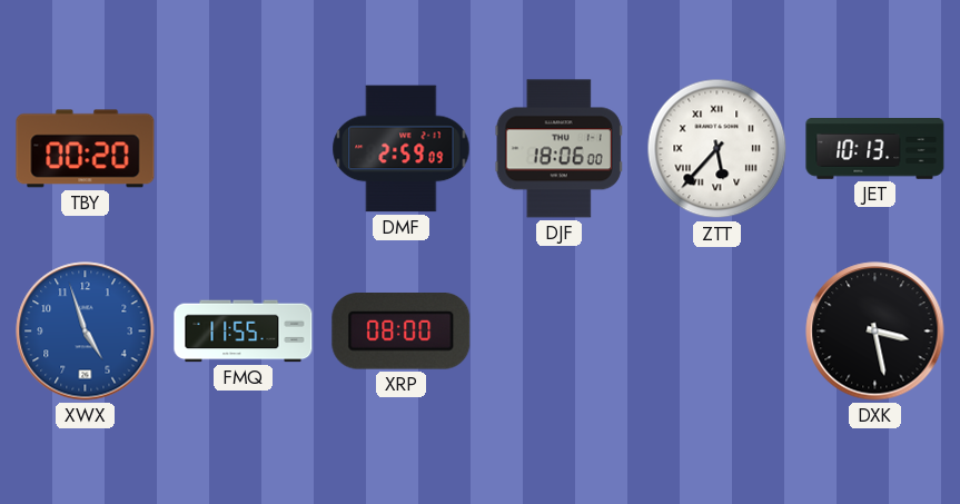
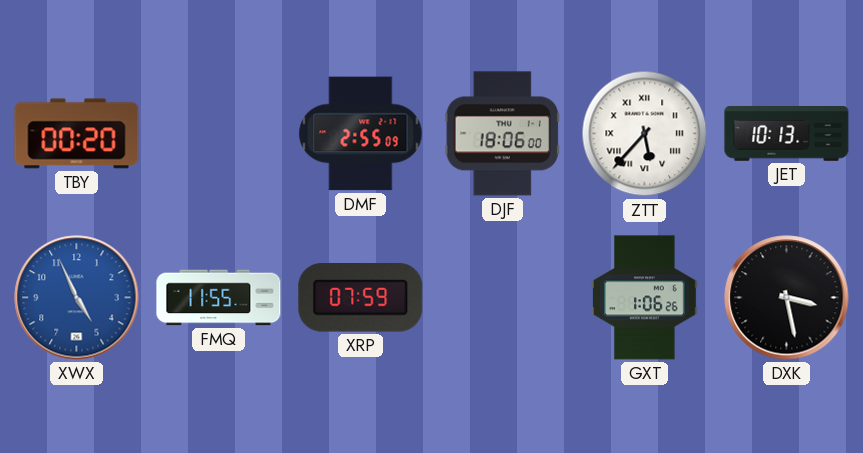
DMF: 2:59 -> 2:55 (361, 134)
XWX: 4:57 -> 4:56 (77, 298)
XRP: 08:00 -> 07:59 (361, 298)
GXT: none -> 1:06 (645, 298)
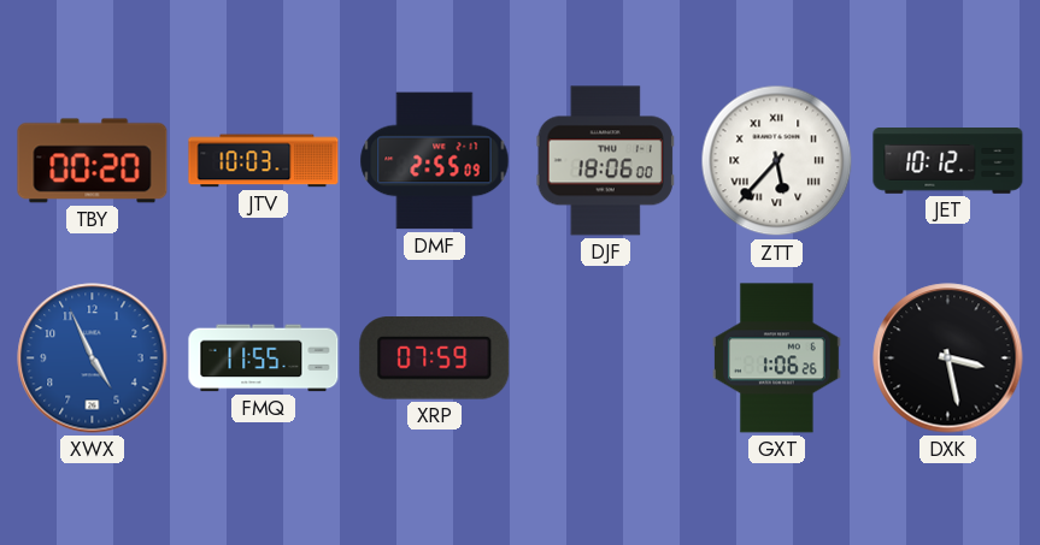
JTV: none -> 10:03 (264, 161)
JET: 10:13 -> 10:12 (948, 161)
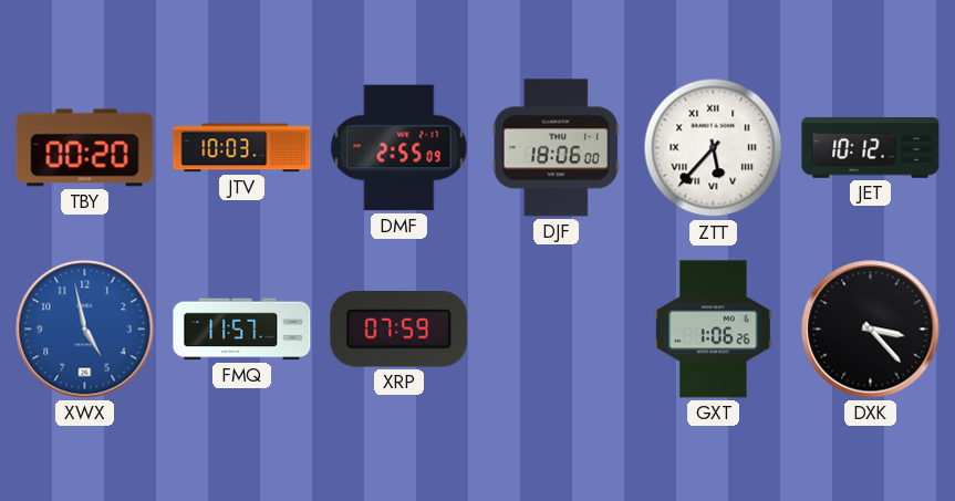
XWX: 4:56 -> 4:58 (85, 330)
FMQ: 11:55 -> 11:57 (242, 330)
DXK: 3:28 -> 3:23 (871, 330)
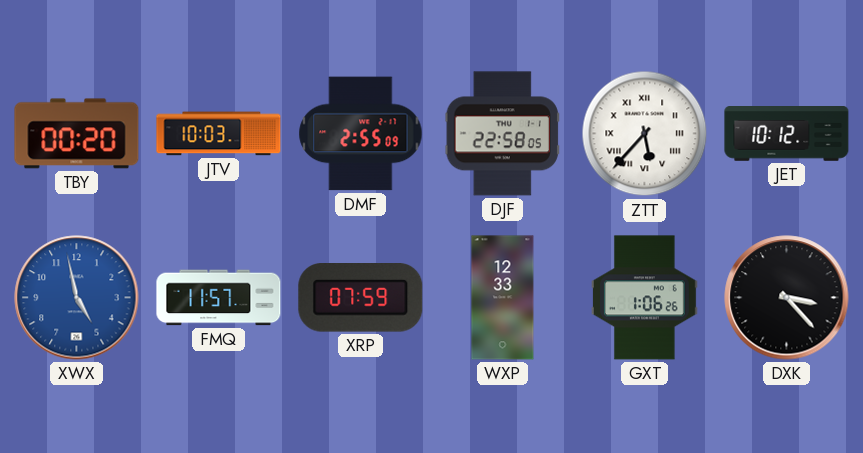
DJF: 18:06 -> 22:58 (502, 134)
WXP: none -> 12:33 (503, 298)
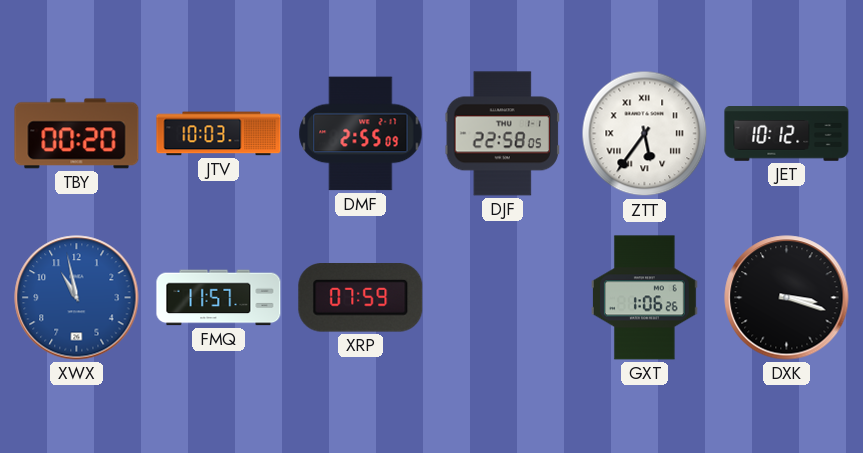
ZTT: 5:37 -> 5:36 (645, 134)
XWX: 4:58 -> 10:58 (77, 298)
WXP: 12:33 -> none (503, 298)
DXK: 3:23 -> 3:18 (787, 298)
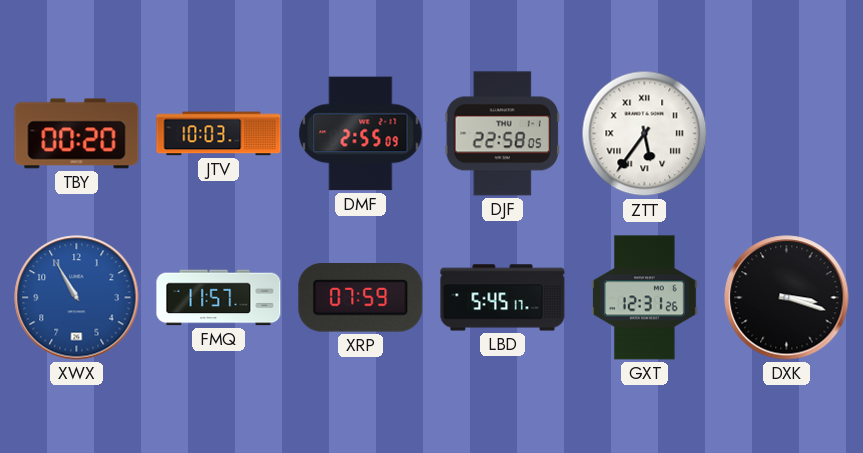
JET: 10:12 -> none (787, 134)
XWX: 10:58 -> 10:55 (77, 298)
LBD: none -> 5:45 (503, 298)
GXT: 1:06 -> 12:31 (645, 298)
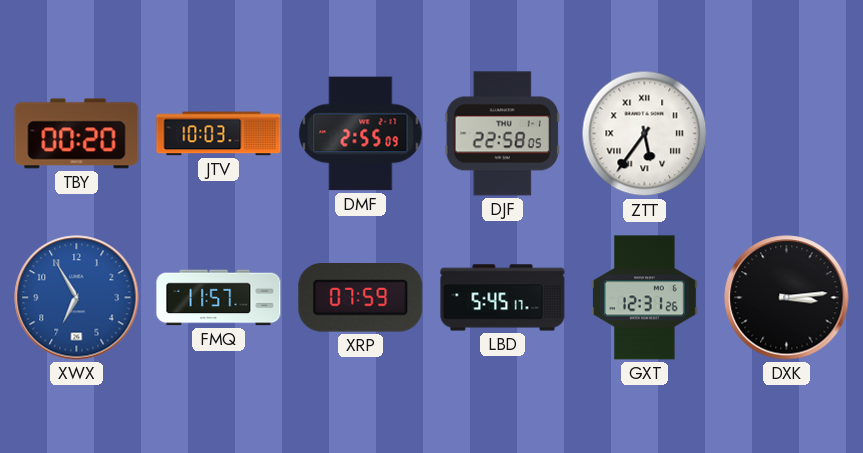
XWX: 10:55 -> 6:55 (77, 298)
DXK: 3:18 -> 3:14 (787, 298)
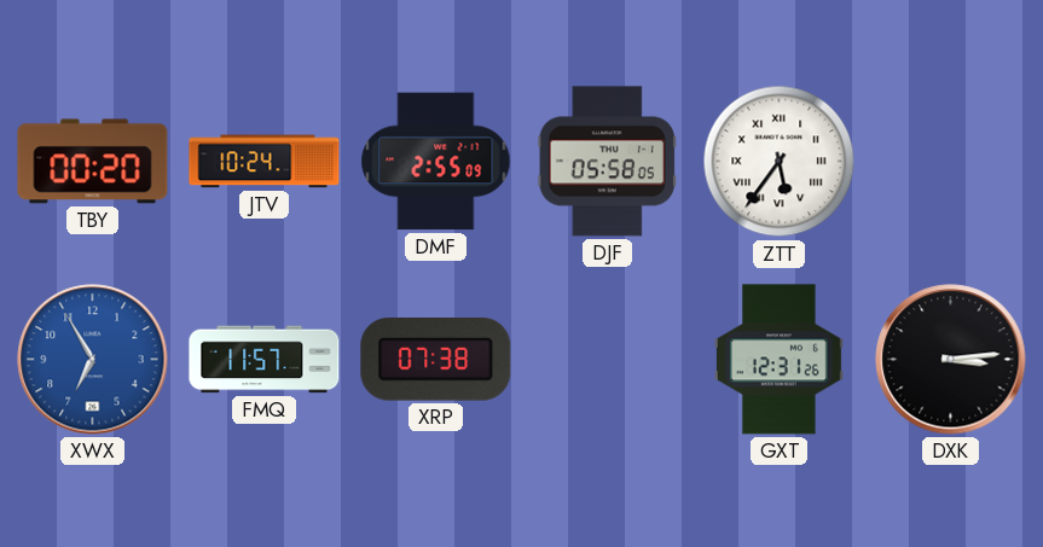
JTV: 10:03 -> 10:24 (265, 162)
DJF: 22:58 -> 05:58 (607, 162)
XRP: 07:59 -> 07:38 (436, 360)
LBD: 5:45 -> none (503, 298)
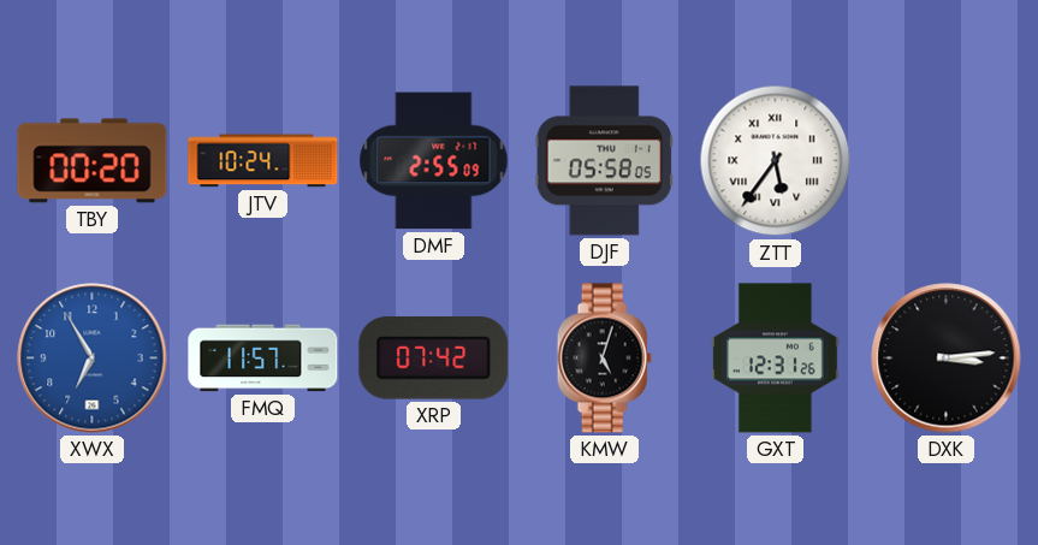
XRP: 07:38 -> 07:42 (434, 359)
KMW: none -> 5:03 (604, 359)
